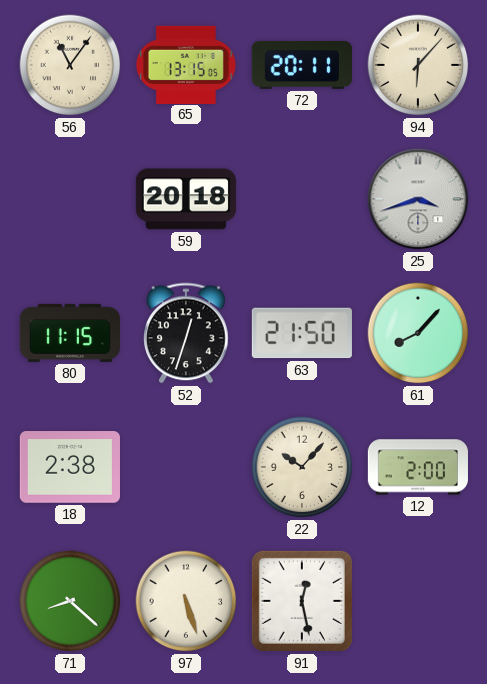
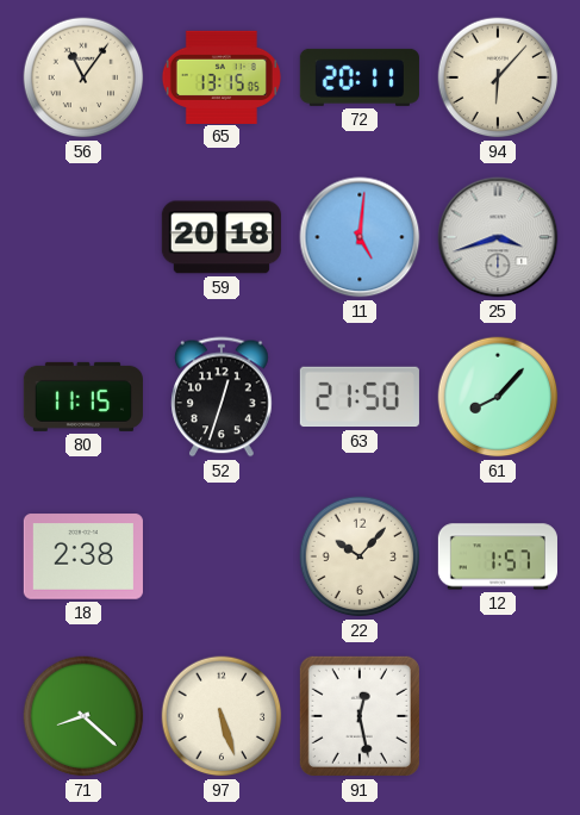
11: none -> 5:01 (360, 237)
12: 2:00 -> 1:57 (498, 556)
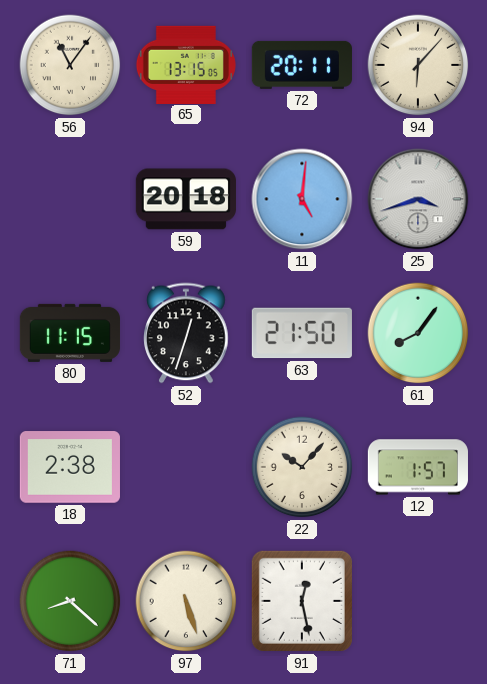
61: 8:07 -> 8:06 (418, 333)
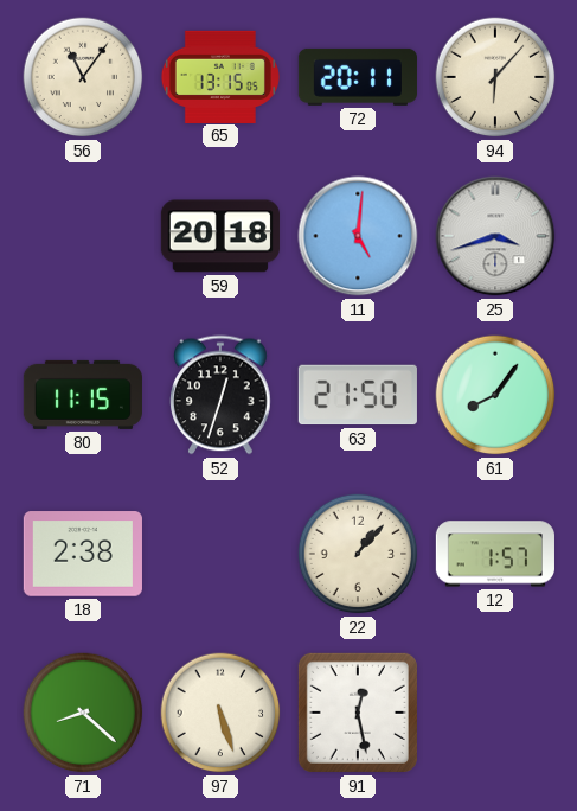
22: 10:07 -> 1:07 (358, 554)
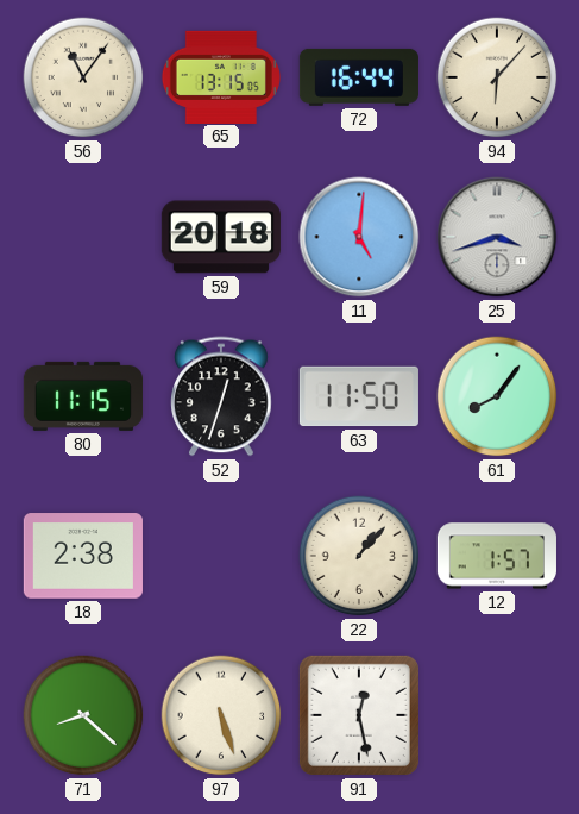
72: 20:11 -> 16:44 (359, 77)
63: 21:50 -> 11:50 (359, 396)
